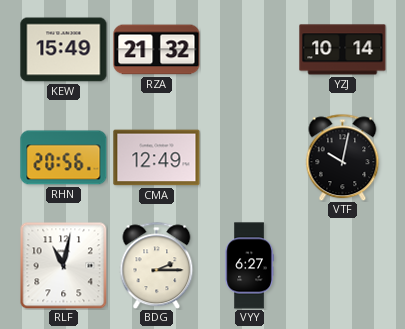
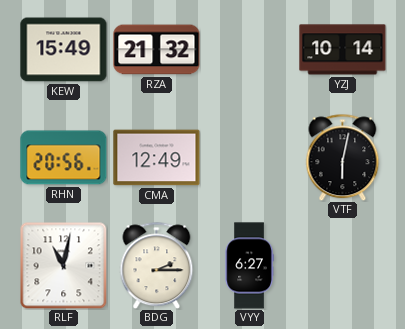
VTF: 10:02 -> 6:02 (343, 157)
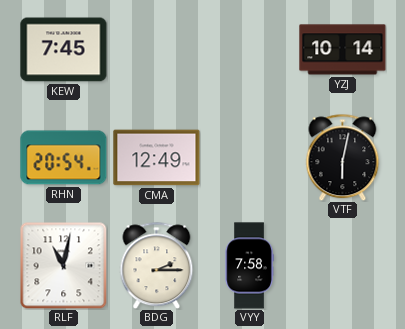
KEW: 15:49 -> 7:45 (64, 50)
RZA: 21:32 -> none (157, 50)
RHN: 20:56 -> 20:54 (64, 158)
VYY: 6:27 -> 7:58 (249, 266)
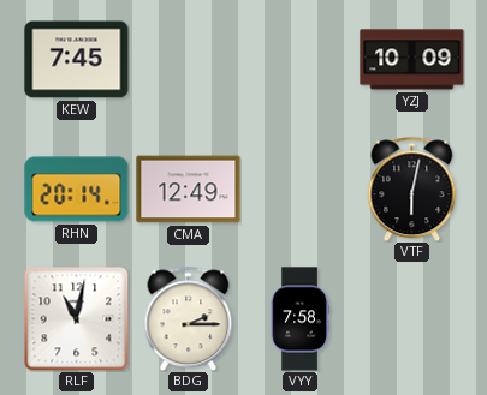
YZJ: 10:14 -> 10:09 (412, 60)
RHN: 20:54 -> 20:14 (77, 190)
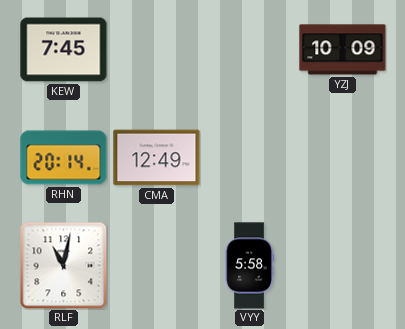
VTF: 6:02 -> none (412, 188)
BDG: 2:15 -> none (189, 318)
VYY: 7:58 -> 5:58 (249, 266)
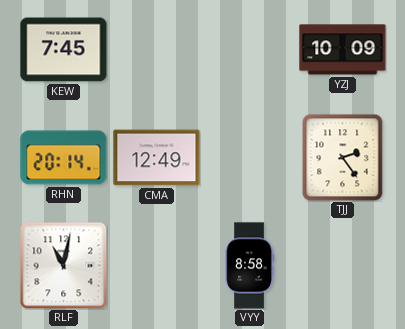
TJJ: none -> 2:24 (343, 157)
VYY: 5:58 -> 8:58 (249, 266)
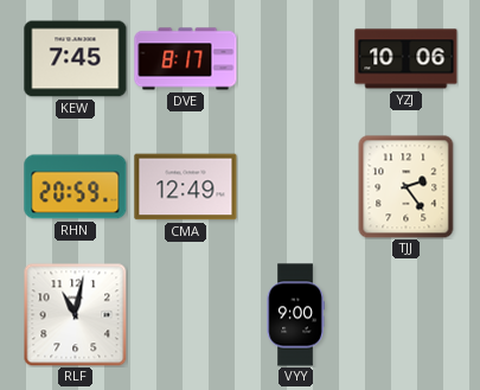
DVE: none -> 8:17 (186, 59)
YZJ: 10:09 -> 10:06 (407, 59)
RHN: 20:14 -> 20:59 (76, 187)
VYY: 8:58 -> 9:00 (295, 315)
